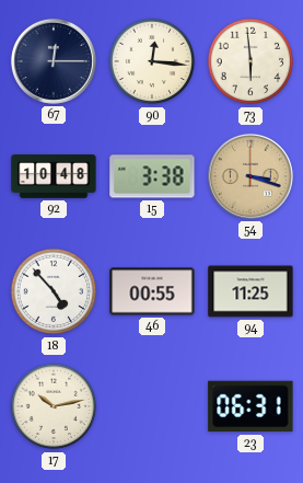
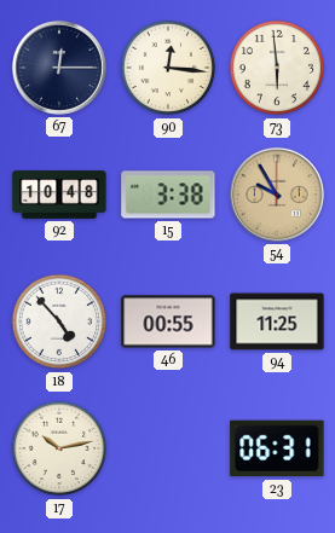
54: 3:18 -> 9:55 (277, 195)
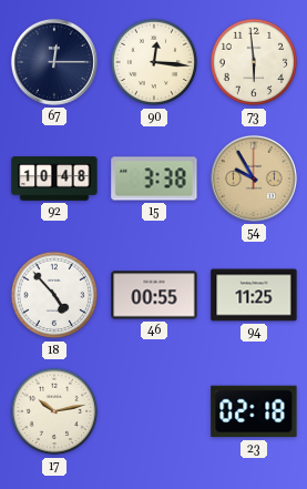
23: 06:31 -> 02:18 (254, 411)
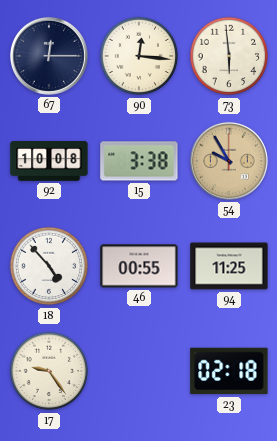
92: 10:48 -> 10:08 (49, 161)
17: 10:13 -> 9:24 (49, 371)
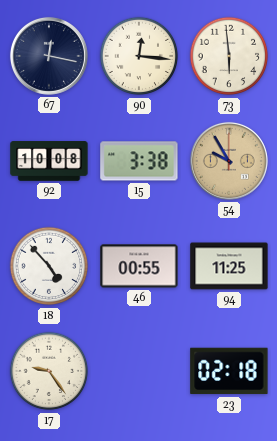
67: 12:15 -> 12:17 (49, 56)
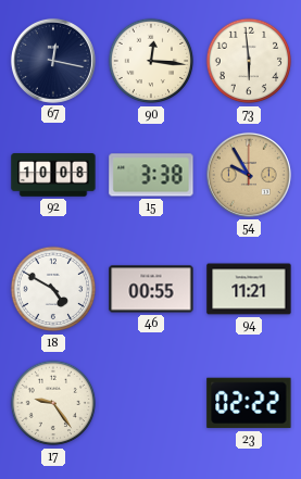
18: 4:53 -> 4:50 (53, 289)
94: 11:25 -> 11:21 (249, 289)
23: 02:18 -> 02:22 (249, 403)
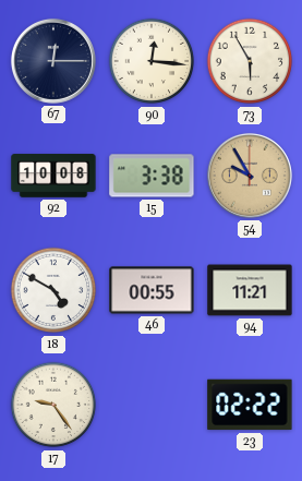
67: 12:17 -> 12:15 (53, 61)
73: 5:59 -> 5:55 (250, 61)
